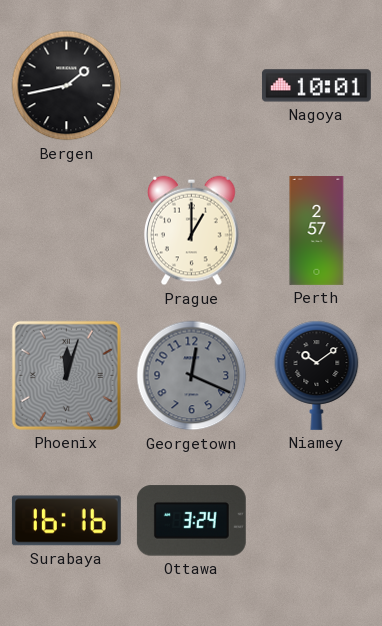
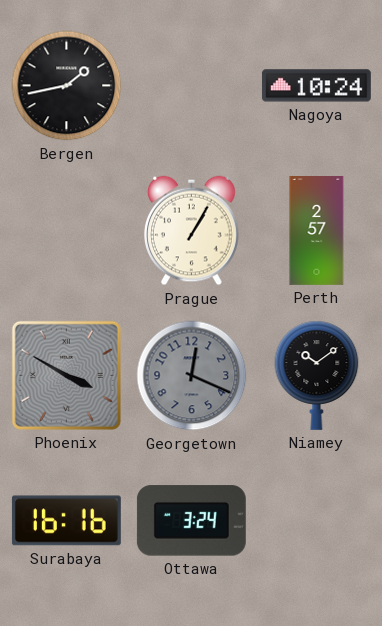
Nagoya: 10:01 -> 10:24 (316, 86)
Prague: 1:00 -> 1:05 (192, 231)
Phoenix: 12:03 -> 3:50 (66, 375)
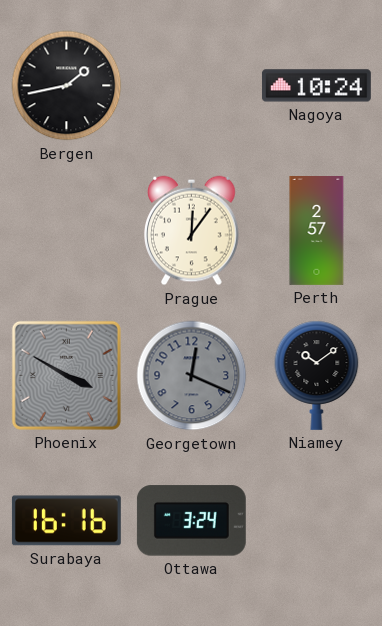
Prague: 1:05 -> 12:06 (192, 231)
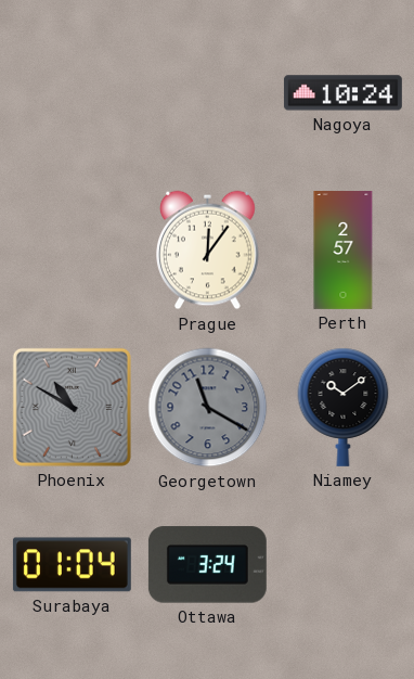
Bergen: 1:43 -> none (67, 86)
Phoenix: 3:50 -> 10:50 (72, 407)
Georgetown: 12:19 -> 11:20 (208, 408)
Surabaya: 16:16 -> 01:04 (72, 565)
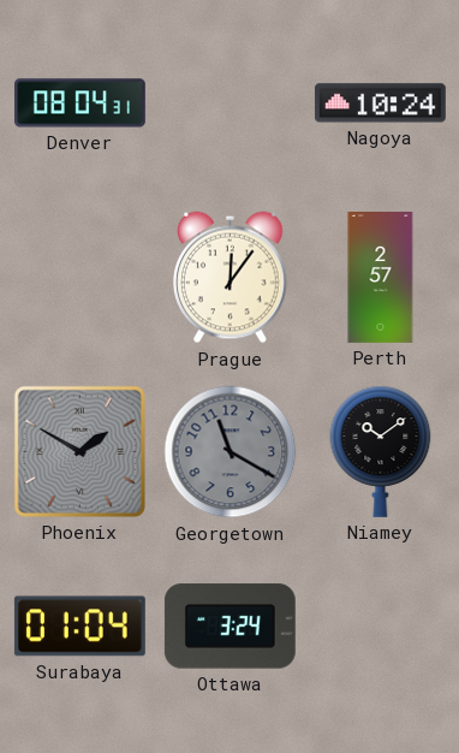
Denver: none -> 08:04 (79, 103)
Phoenix: 10:50 -> 1:50 (79, 451)
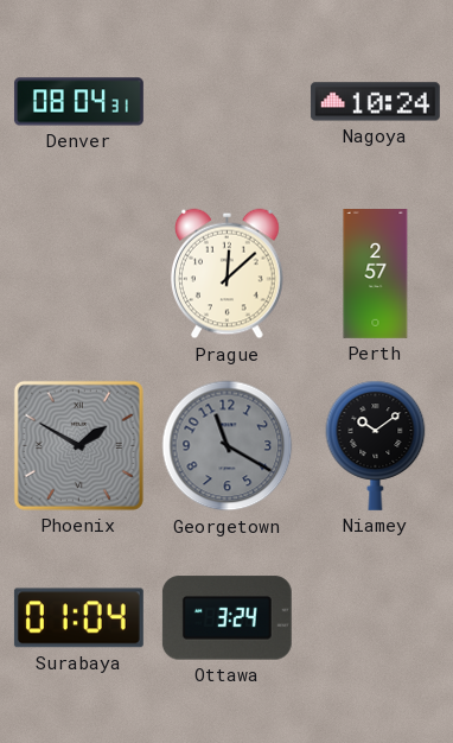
Prague: 12:06 -> 12:08 (228, 274)
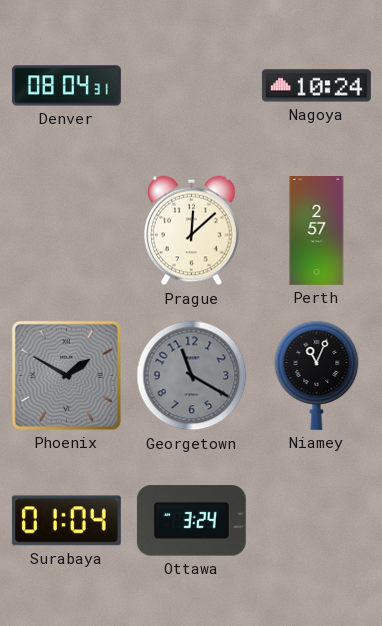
Niamey: 10:09 -> 11:04 (317, 375)
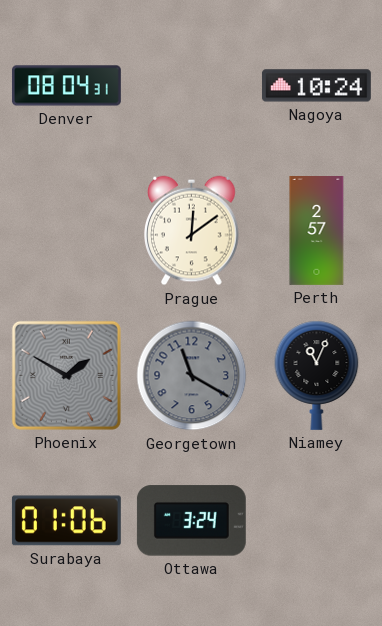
Prague: 12:08 -> 12:09 (192, 231)
Surabaya: 01:04 -> 01:06 (66, 521)
